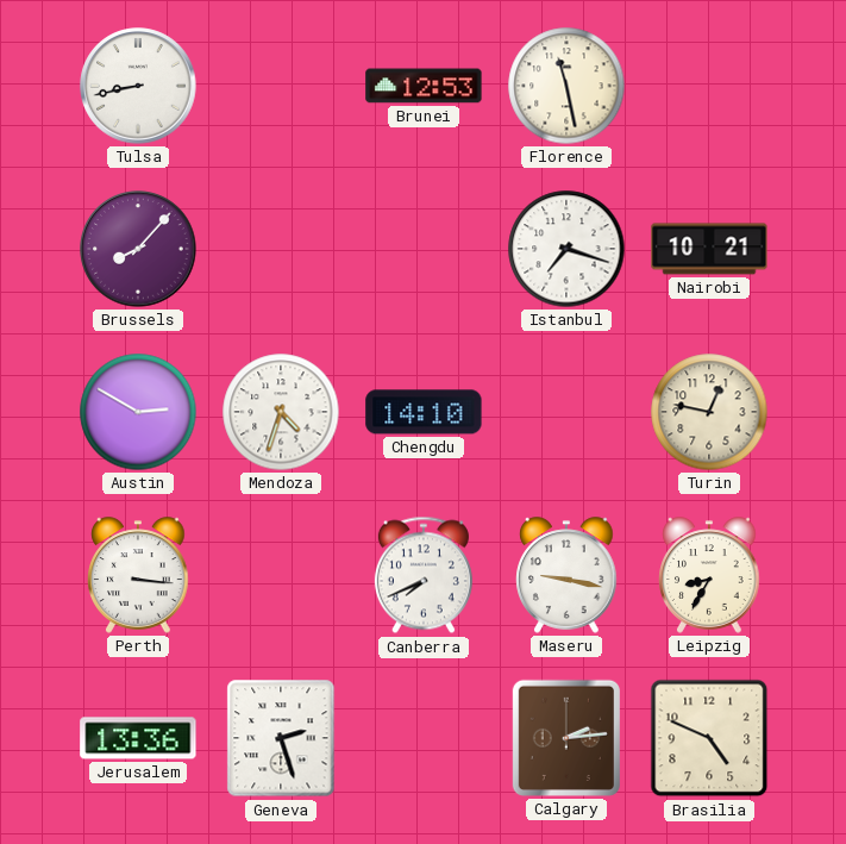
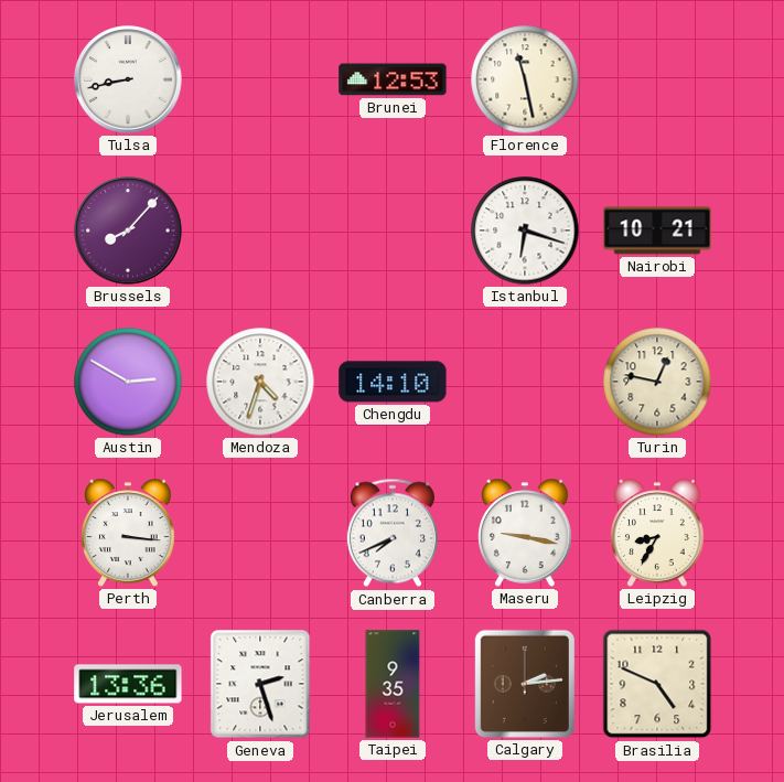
Istanbul: 7:18 -> 6:18 (525, 231)
Taipei: none -> 9:35 (393, 684)
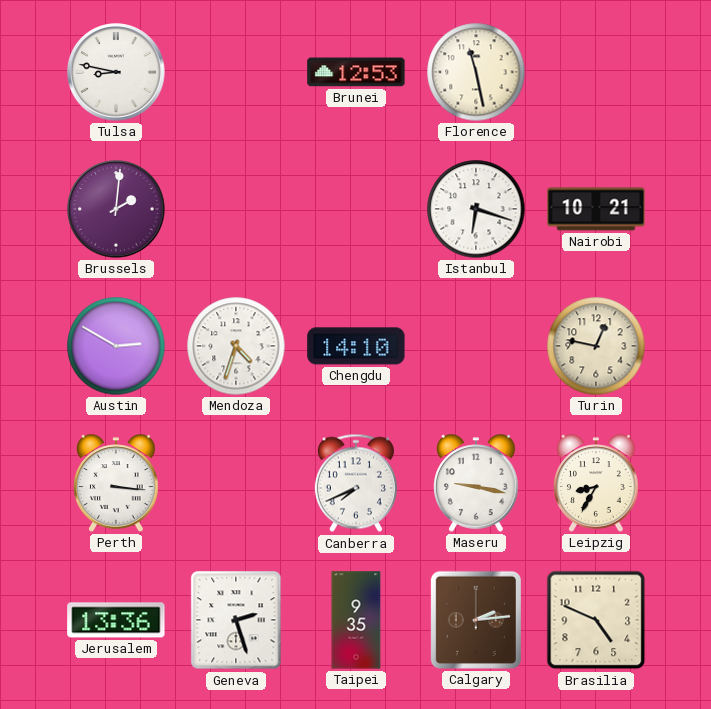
Tulsa: 8:43 -> 8:47 (116, 72)
Brussels: 8:07 -> 2:01 (116, 209)
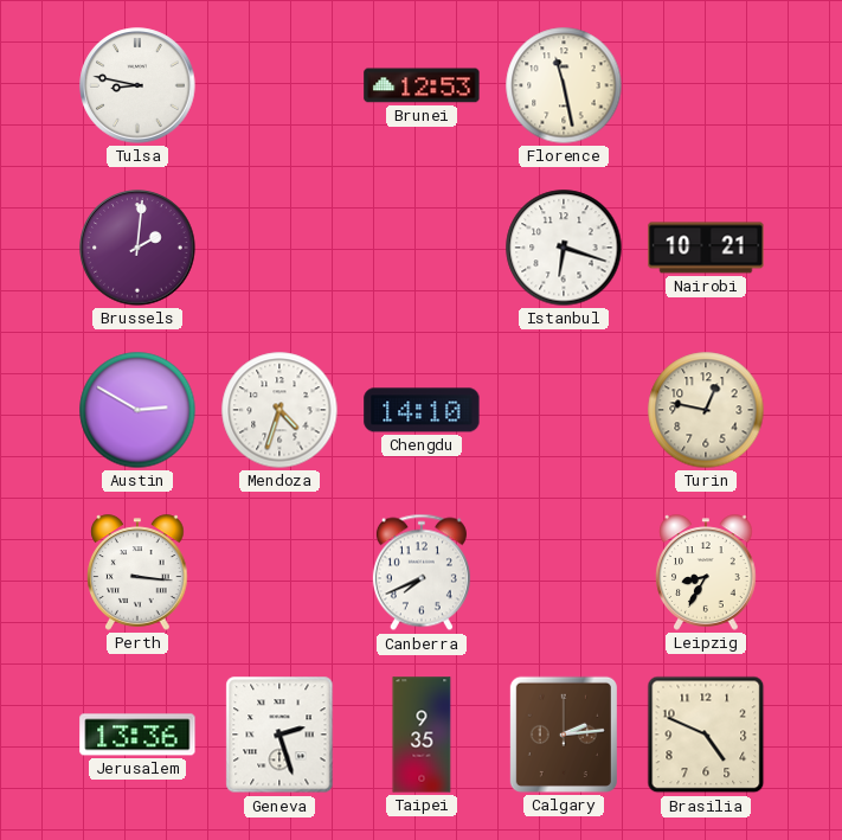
Maseru: 9:17 -> none (476, 483)
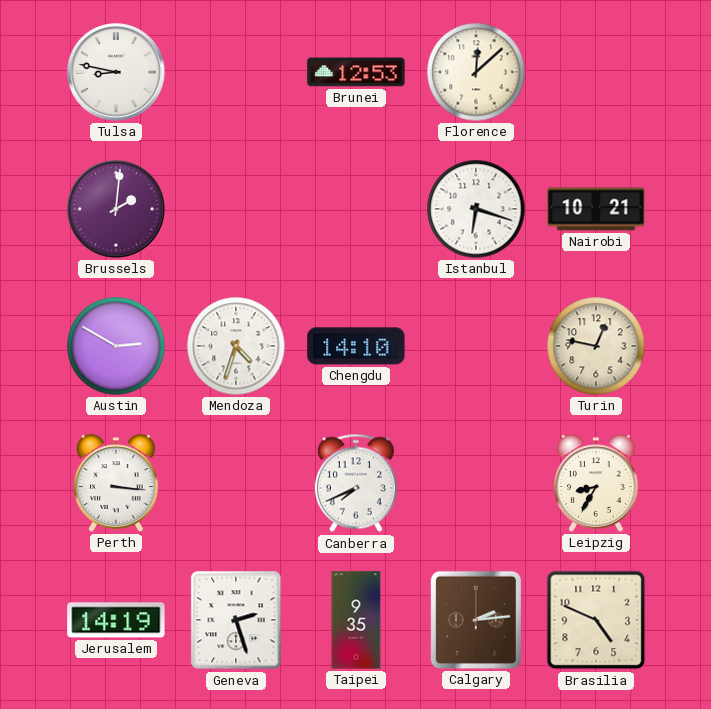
Florence: 11:28 -> 12:08 (476, 72)
Jerusalem: 13:36 -> 14:19 (116, 620)
